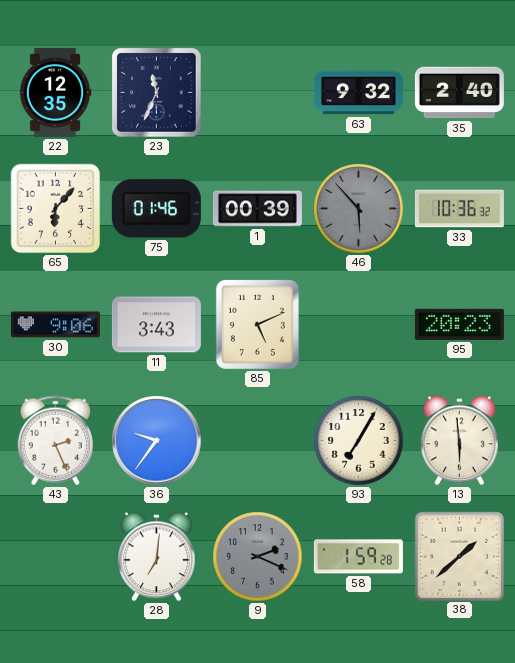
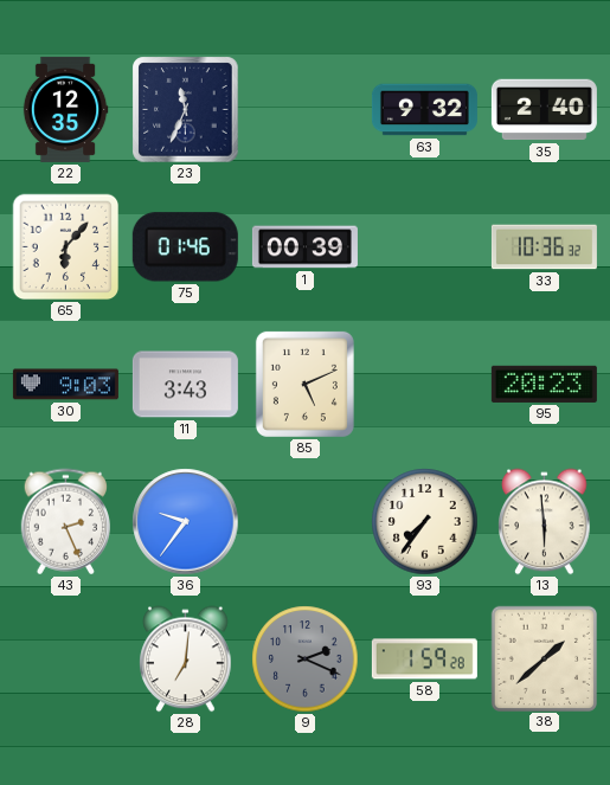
46: 5:53 -> none (359, 209)
30: 9:06 -> 9:03 (65, 385)
93: 7:05 -> 7:36 (425, 522)
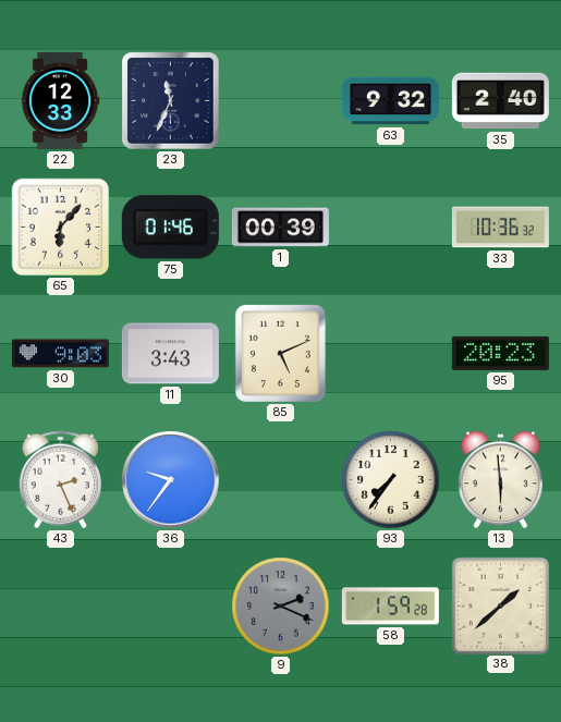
22: 12:35 -> 12:33 (60, 100)
28: 7:01 -> none (186, 659)
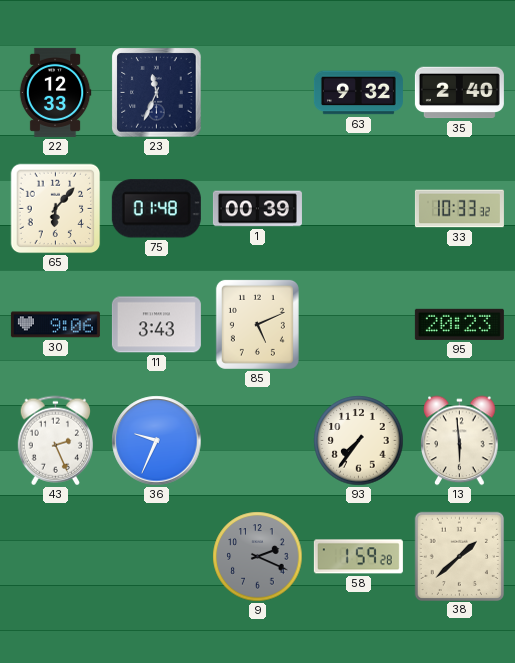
75: 01:46 -> 01:48 (156, 209)
33: 10:36 -> 10:33 (459, 209)
30: 9:03 -> 9:06 (55, 325)
36: 9:36 -> 9:34 (157, 441)
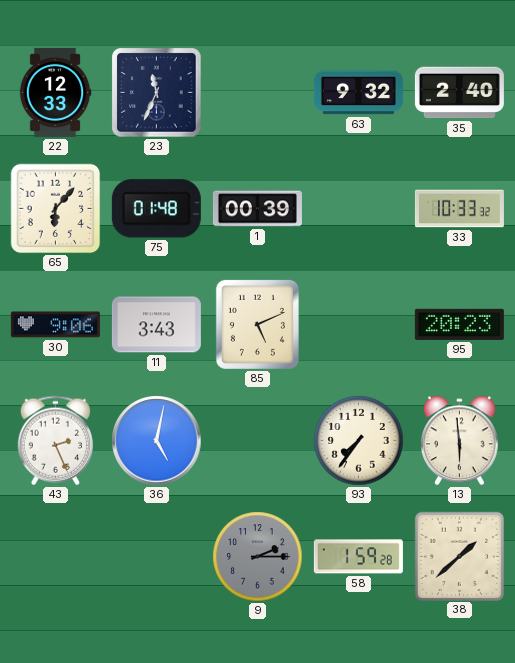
36: 9:34 -> 5:02 (157, 441)
9: 2:19 -> 2:15 (258, 557)
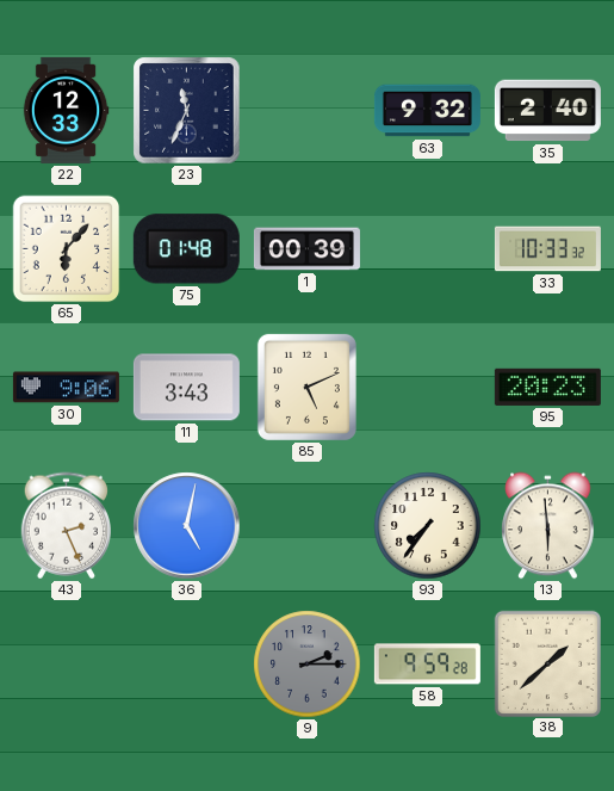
58: 1:59 -> 9:59 (427, 665)
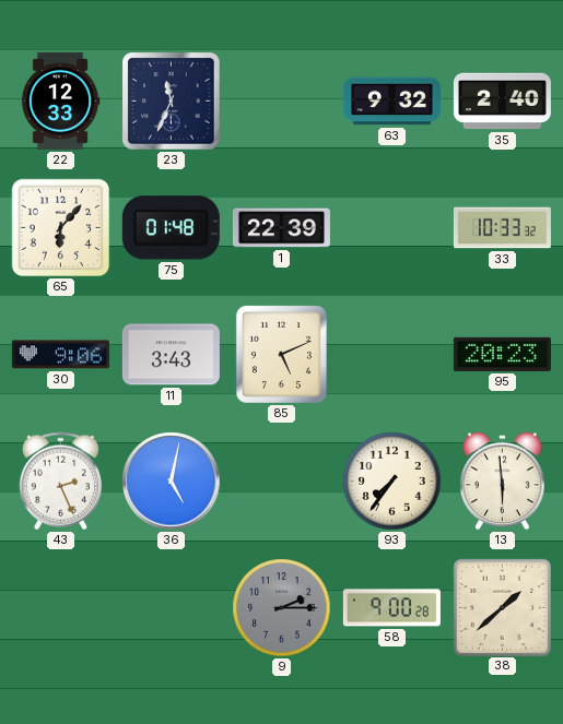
1: 00:39 -> 22:39 (281, 228)
58: 9:59 -> 9:00 (391, 608)
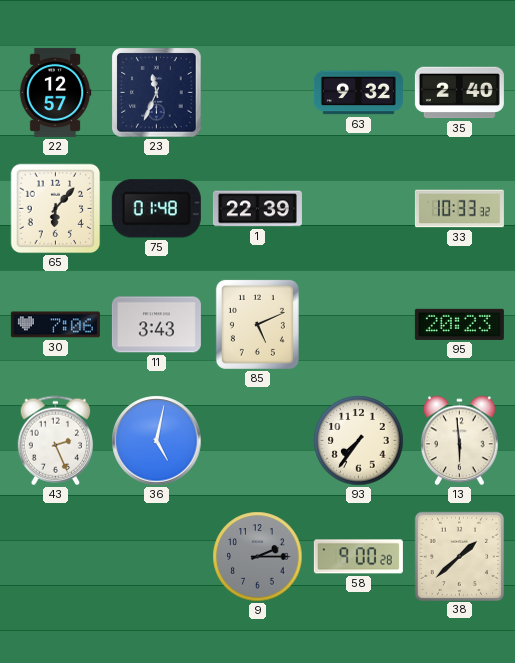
22: 12:33 -> 12:57 (55, 92)
30: 9:06 -> 7:06 (55, 325)
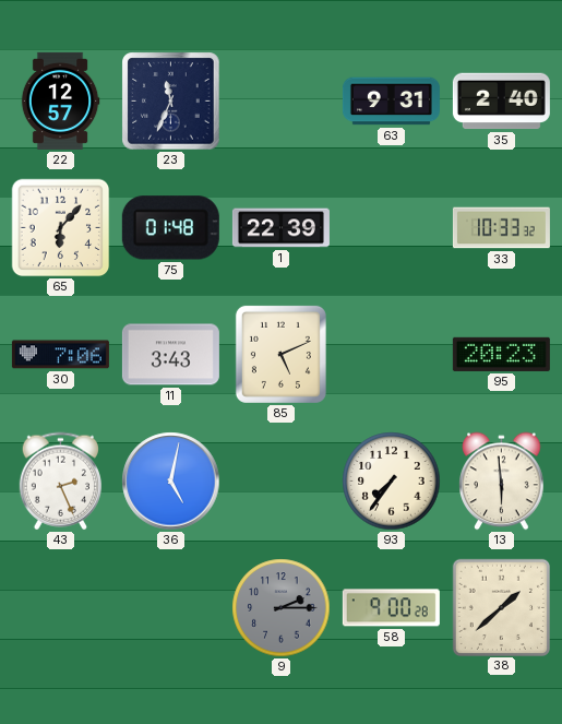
63: 9:32 -> 9:31 (391, 102)
